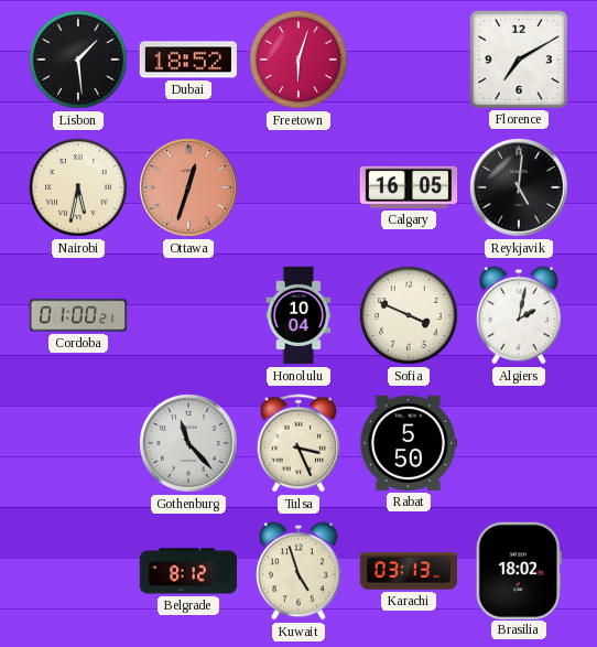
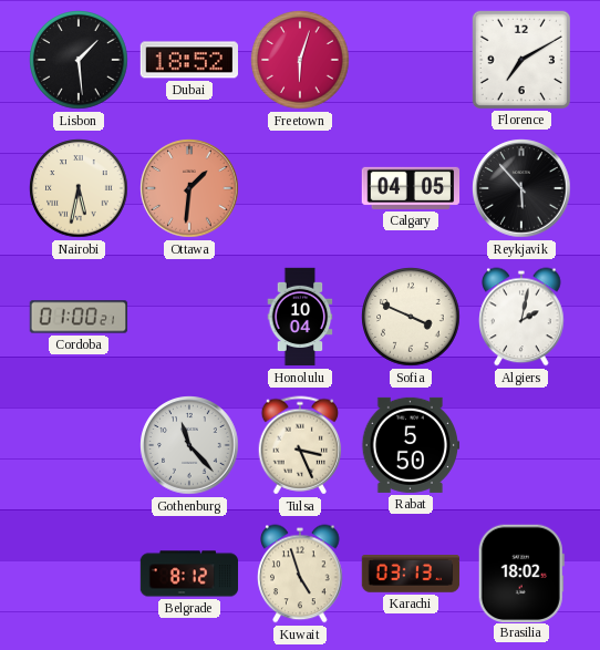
Ottawa: 12:33 -> 1:31 (189, 188)
Calgary: 16:05 -> 04:05 (411, 188)
Reykjavik: 5:01 -> 5:53 (521, 188)
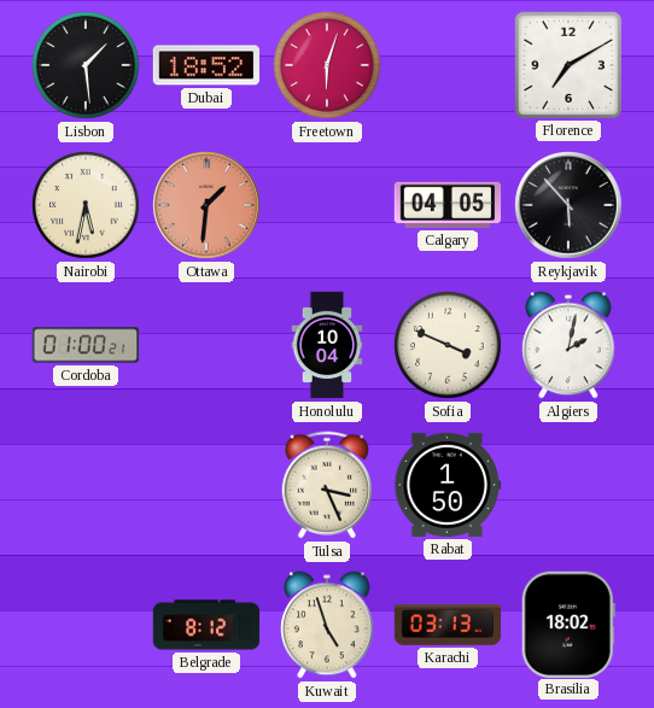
Gothenburg: 11:23 -> none (189, 445)
Rabat: 5:50 -> 1:50 (448, 485)
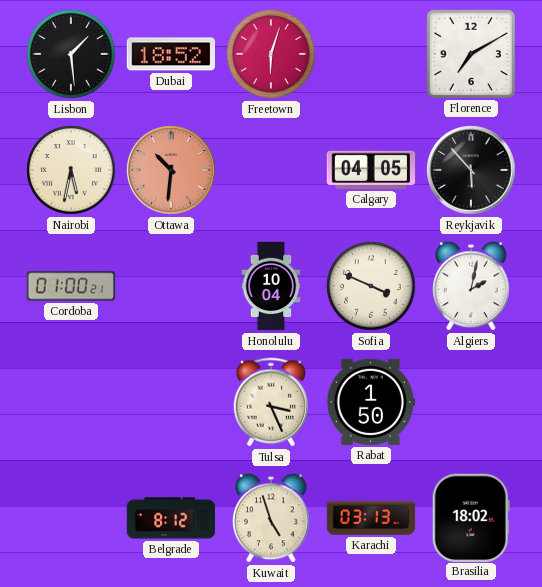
Ottawa: 1:31 -> 10:31 (171, 170)
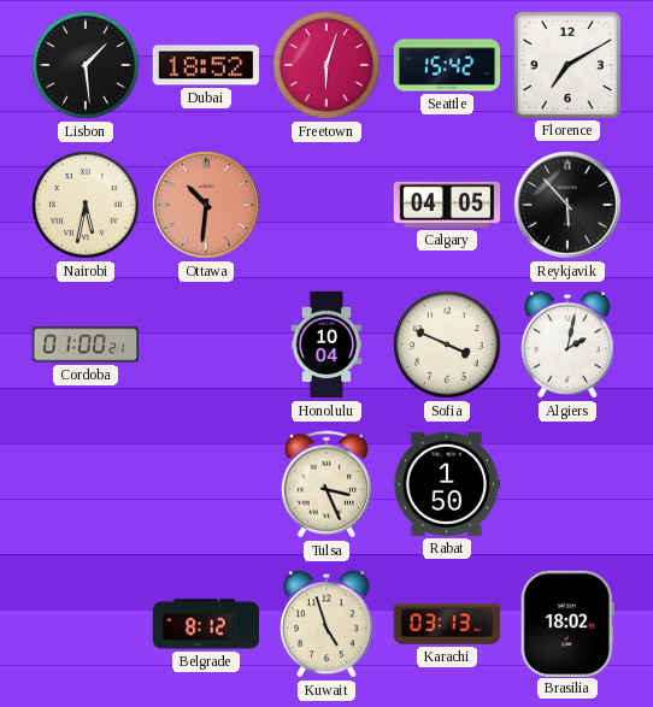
Seattle: none -> 15:42 (447, 65)
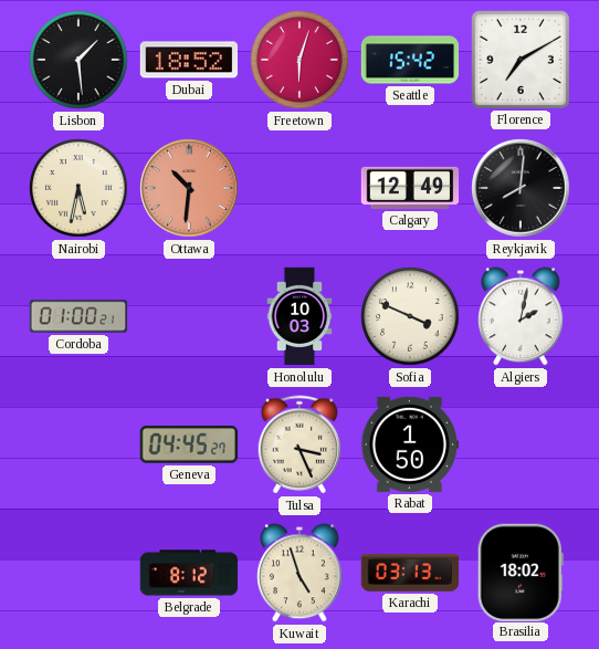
Calgary: 04:05 -> 12:49 (410, 188)
Reykjavik: 5:53 -> 8:01 (521, 188)
Honolulu: 10:04 -> 10:03 (299, 316)
Geneva: none -> 04:45 (189, 444)
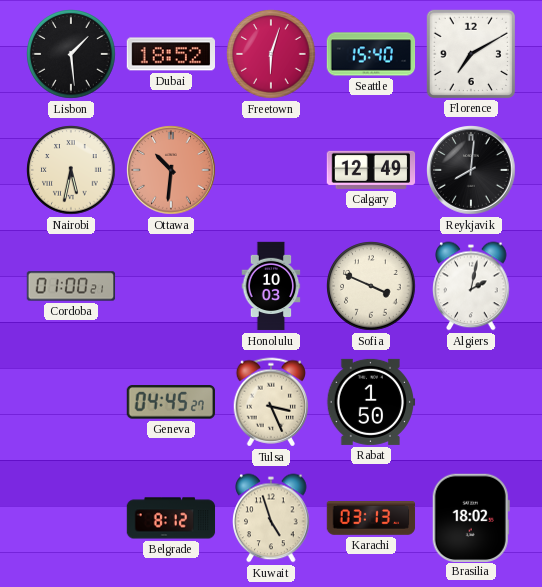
Seattle: 15:42 -> 15:40 (371, 54)
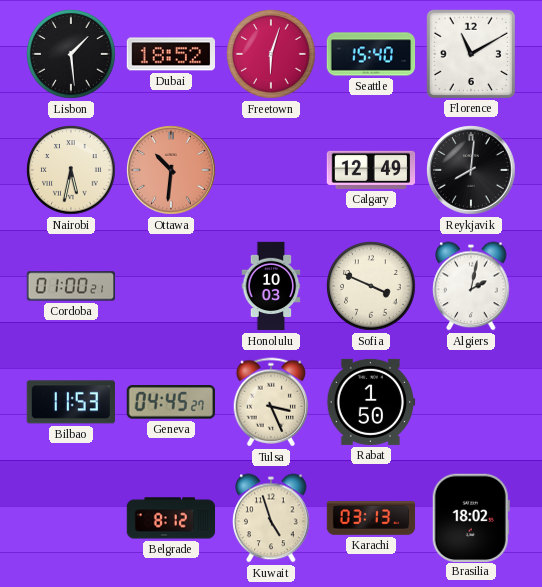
Florence: 7:10 -> 11:10 (470, 53)
Bilbao: none -> 11:53 (71, 402)
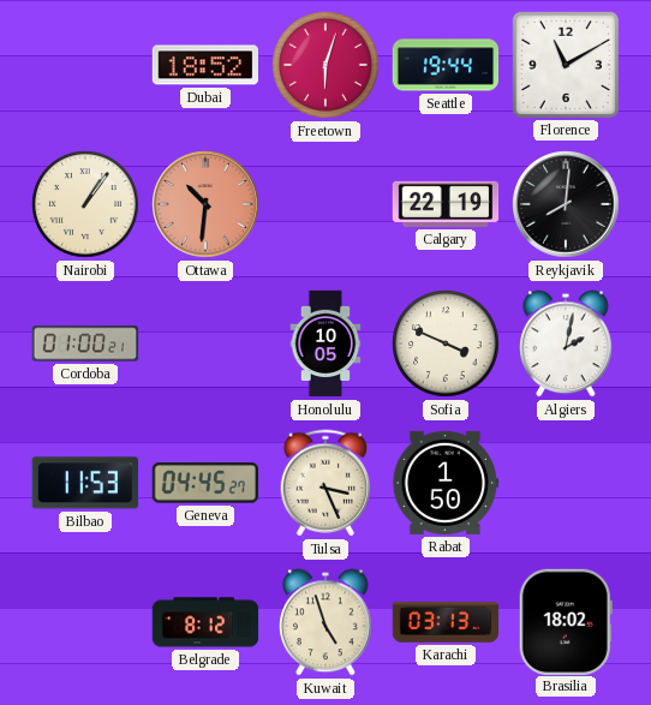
Lisbon: 1:29 -> none (71, 54)
Seattle: 15:40 -> 19:44 (446, 65)
Nairobi: 5:32 -> 1:06 (85, 204)
Calgary: 12:49 -> 22:19 (446, 204)
Honolulu: 10:03 -> 10:05 (325, 343)
